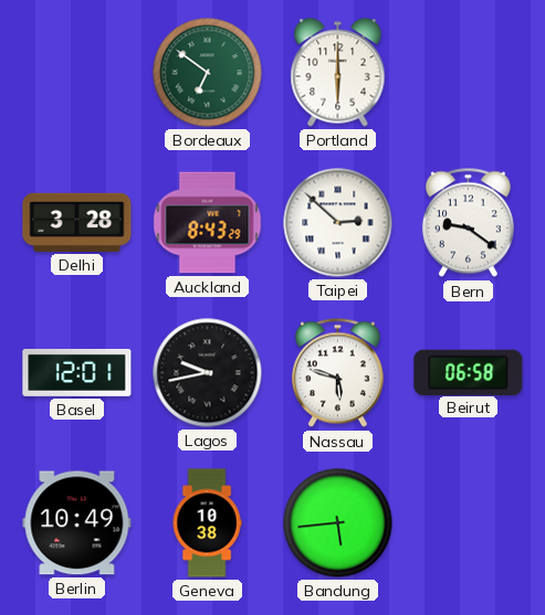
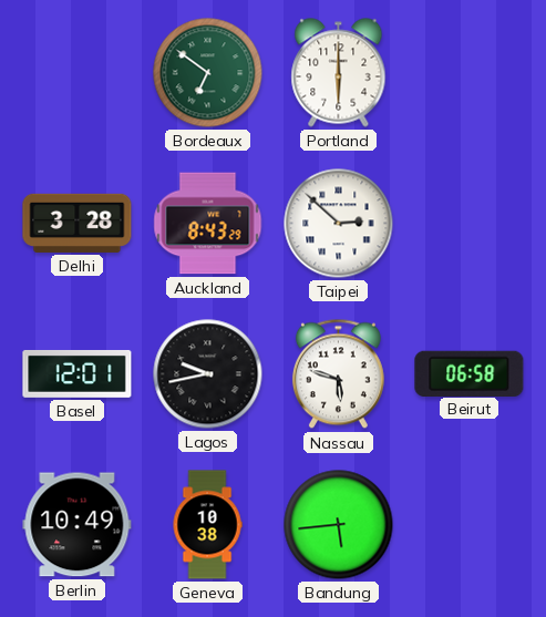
Bern: 9:21 -> none (468, 223)
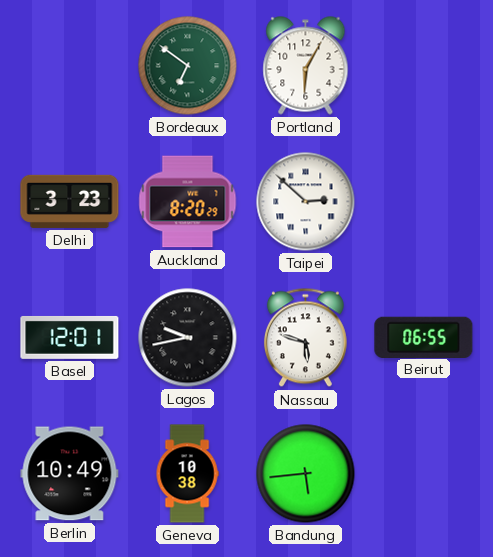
Portland: 6:00 -> 6:05 (306, 66)
Delhi: 3:28 -> 3:23 (70, 201)
Auckland: 8:43 -> 8:20 (188, 202)
Beirut: 06:58 -> 06:55 (424, 337)
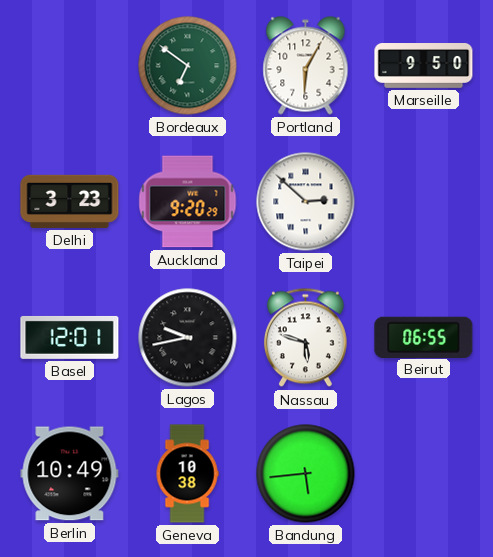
Marseille: none -> 9:50 (424, 66)
Auckland: 8:20 -> 9:20 (188, 202)
